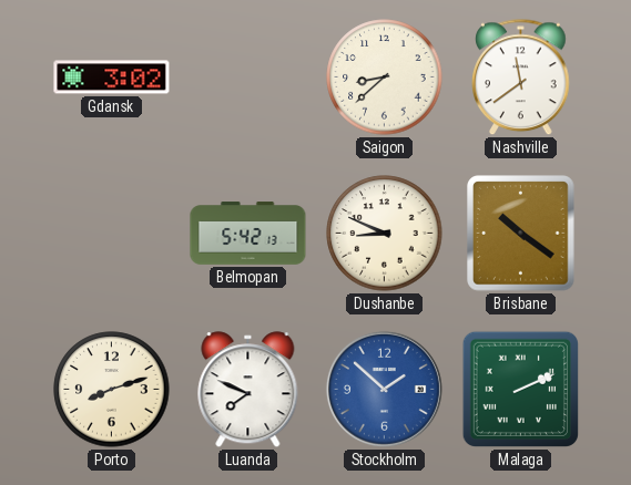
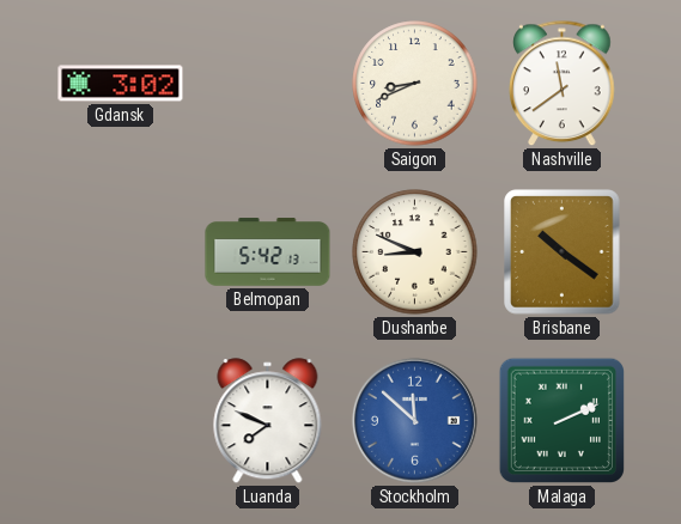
Saigon: 8:38 -> 8:41 (415, 84)
Porto: 8:12 -> none (112, 390)
Stockholm: 1:52 -> 11:52 (414, 420)
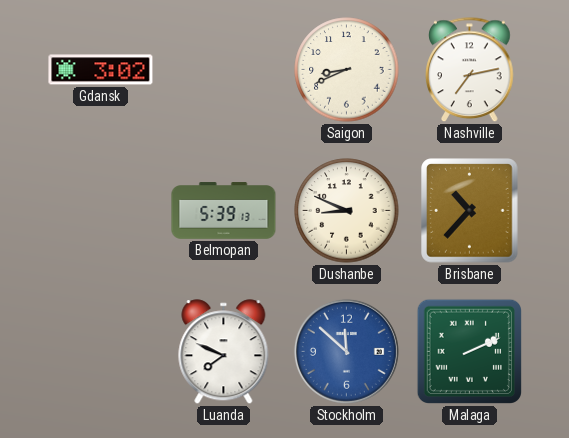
Nashville: 11:39 -> 7:13 (470, 70)
Belmopan: 5:42 -> 5:39 (224, 211)
Brisbane: 10:21 -> 10:37 (470, 211)
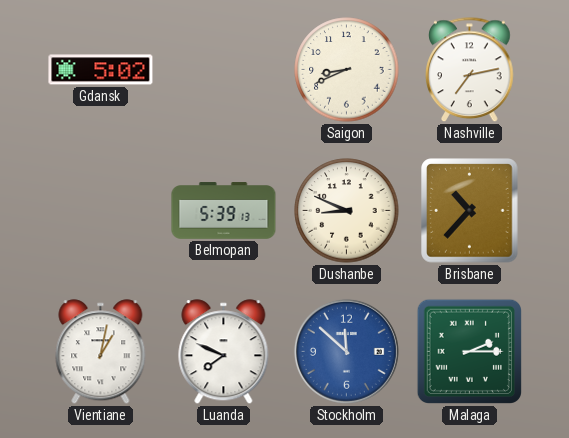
Gdansk: 3:02 -> 5:02 (101, 70)
Vientiane: none -> 1:02 (101, 352)
Malaga: 2:11 -> 2:15 (469, 351)
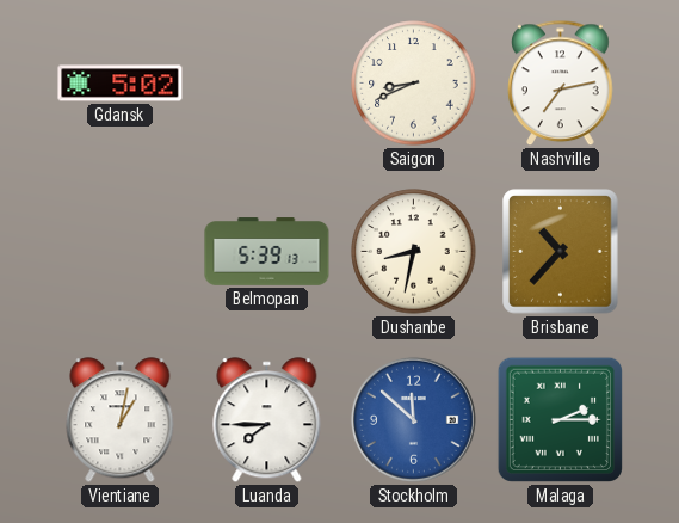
Dushanbe: 8:49 -> 8:32 (414, 252)
Luanda: 7:49 -> 7:45 (267, 420)
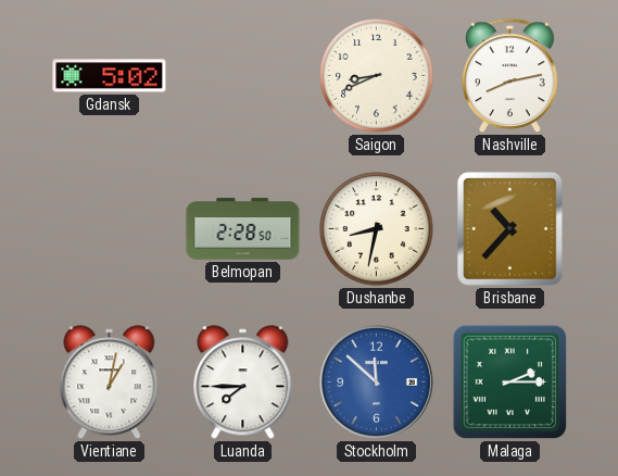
Nashville: 7:13 -> 8:13 (510, 76)
Belmopan: 5:39 -> 2:28 (243, 229)
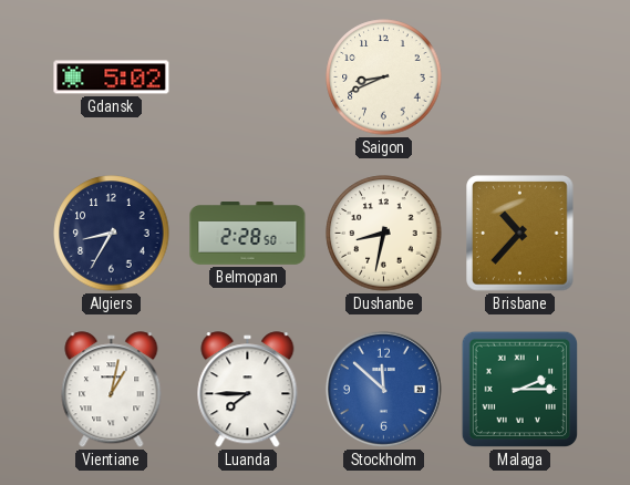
Nashville: 8:13 -> none (510, 76)
Algiers: none -> 8:35 (112, 234)
